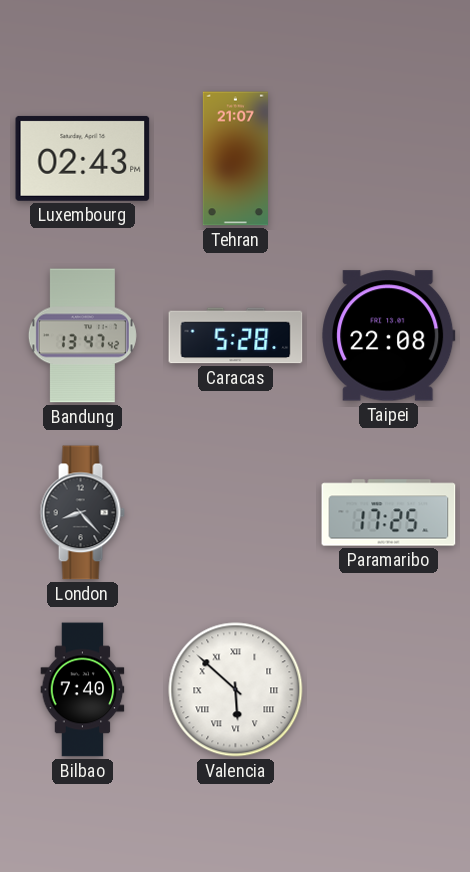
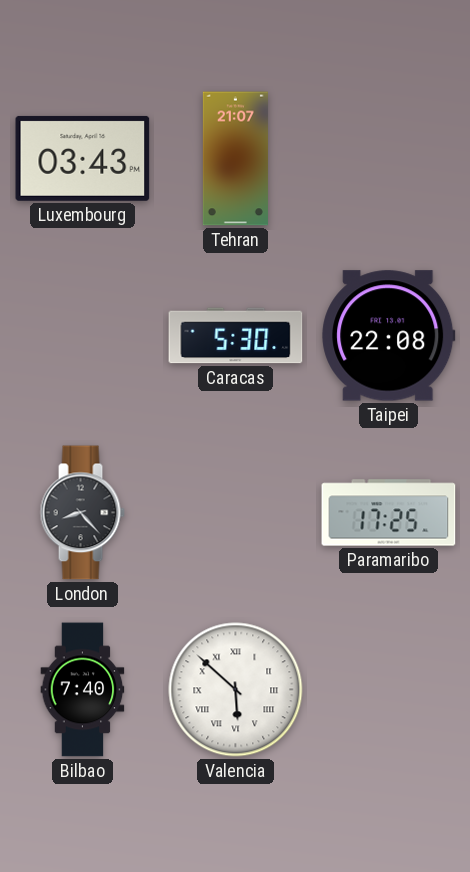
Luxembourg: 02:43 -> 03:43 (83, 158)
Bandung: 13:47 -> none (82, 336)
Caracas: 5:28 -> 5:30 (236, 336)
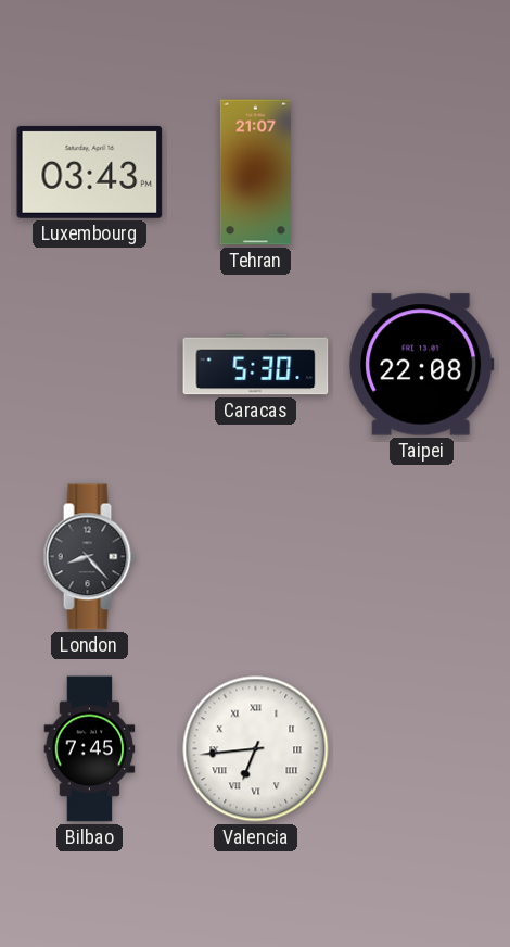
Paramaribo: 17:25 -> none (389, 513)
Bilbao: 7:40 -> 7:45 (90, 749)
Valencia: 5:52 -> 6:44 (256, 749)
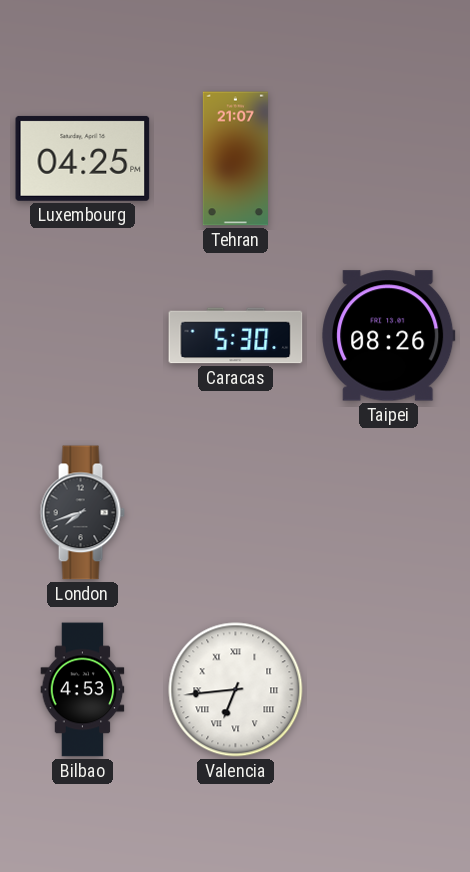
Luxembourg: 03:43 -> 04:25 (83, 158)
Taipei: 22:08 -> 08:26 (389, 336)
London: 8:23 -> 7:42 (82, 513)
Bilbao: 7:45 -> 4:53 (83, 690)
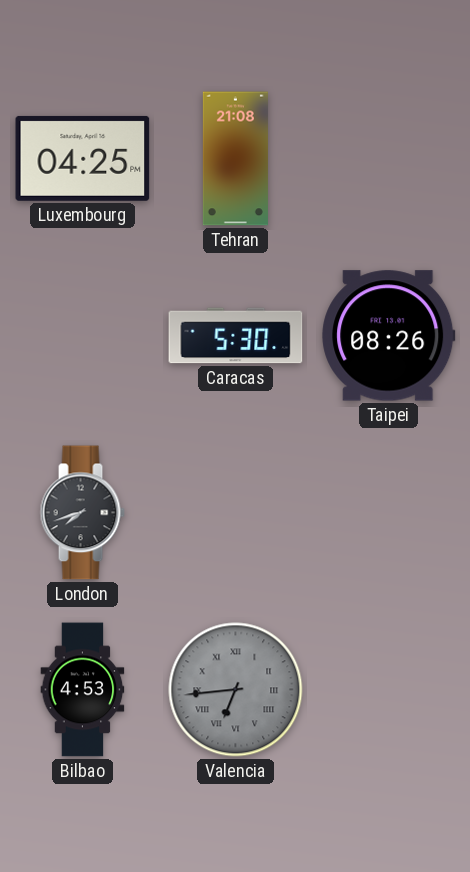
Tehran: 21:07 -> 21:08 (235, 159)
Valencia dial: white -> grey (236, 690)
